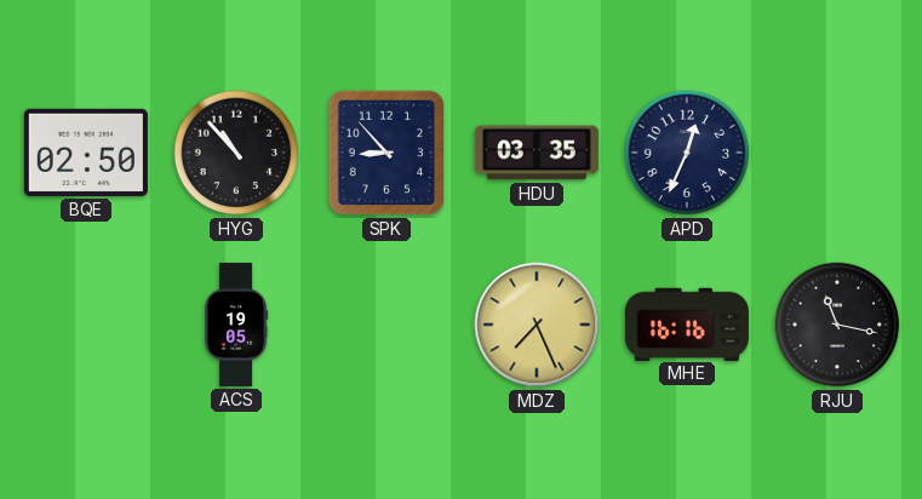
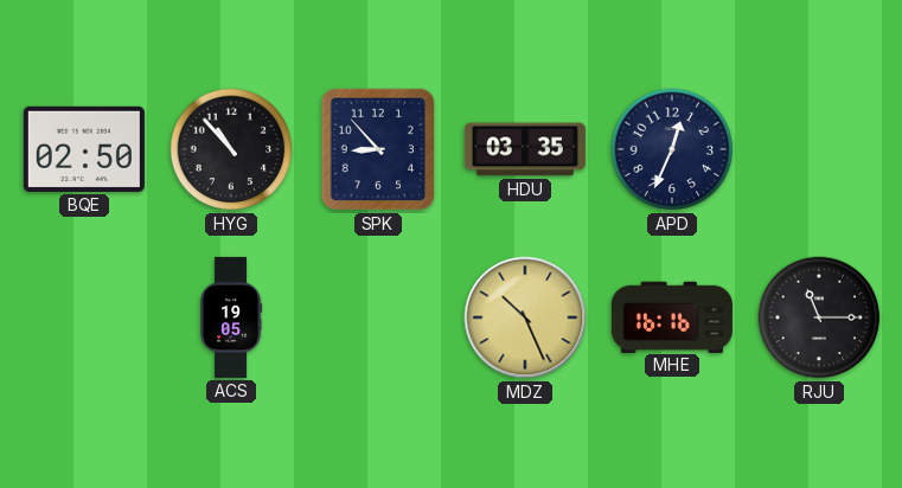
MDZ: 7:26 -> 10:26 (525, 317)
RJU: 11:17 -> 11:15 (819, 317)
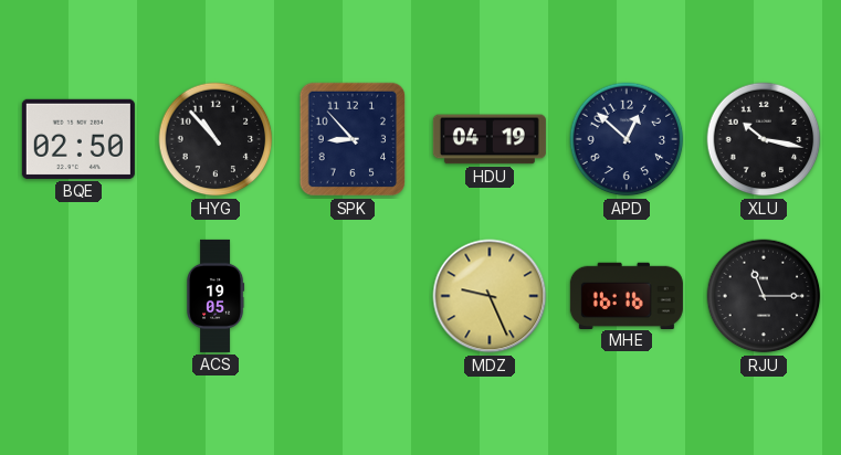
HDU: 03:35 -> 04:19 (490, 139)
APD: 12:34 -> 12:52 (627, 139)
XLU: none -> 10:17 (764, 139)
MDZ: 10:26 -> 9:26 (490, 296)
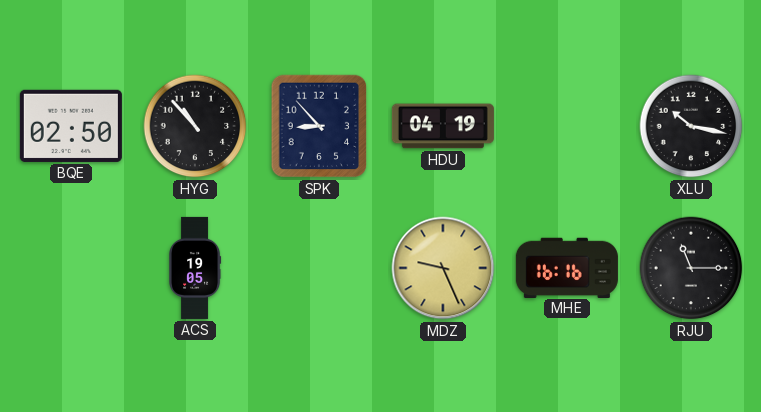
APD: 12:52 -> none (627, 139)
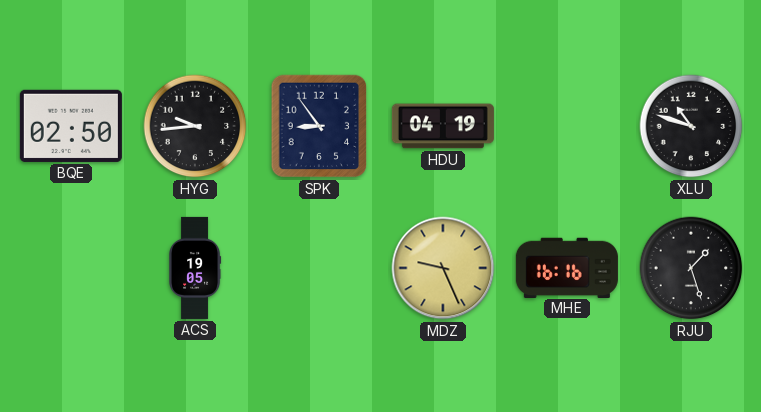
HYG: 10:53 -> 9:44 (195, 126)
SPK: 8:53 -> 8:54 (319, 126)
XLU: 10:17 -> 10:48 (691, 126)
RJU: 11:15 -> 1:27 (691, 268)
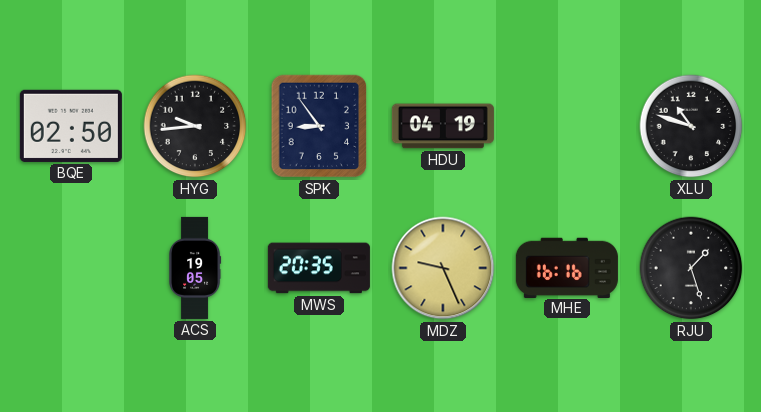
MWS: none -> 20:35 (319, 268)
